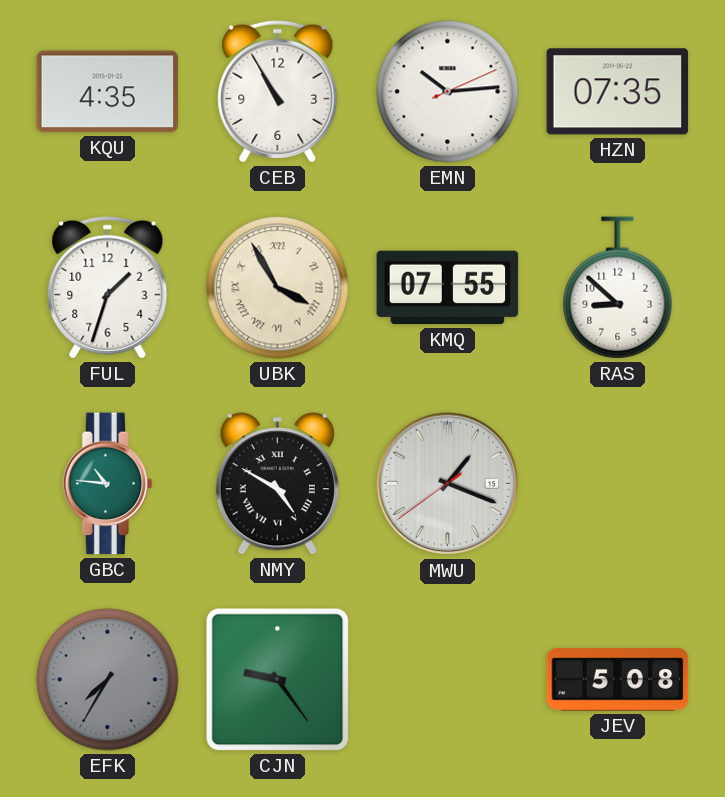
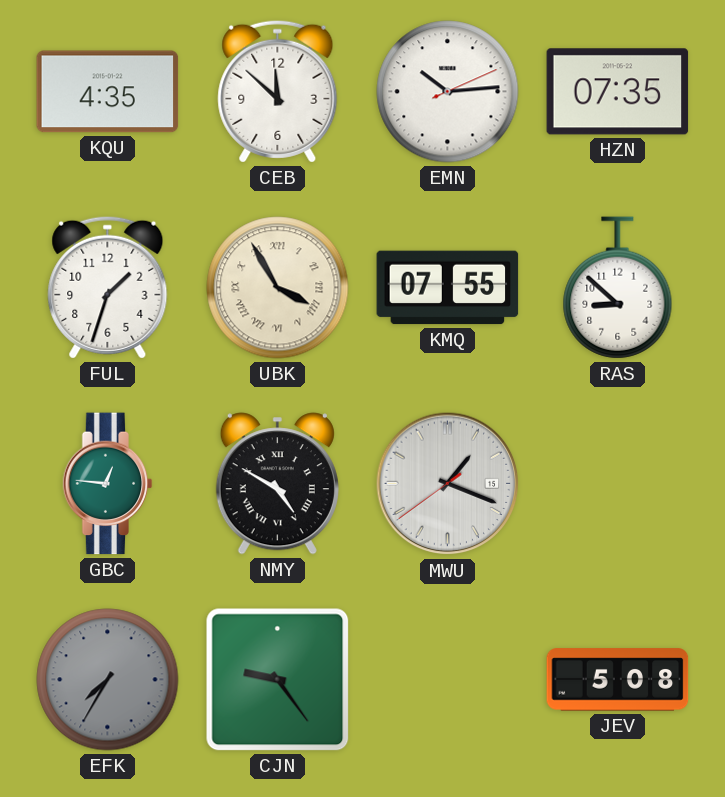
CEB: 10:55 -> 11:52 (278, 91)
GBC: 10:46 -> 12:46 (108, 484)
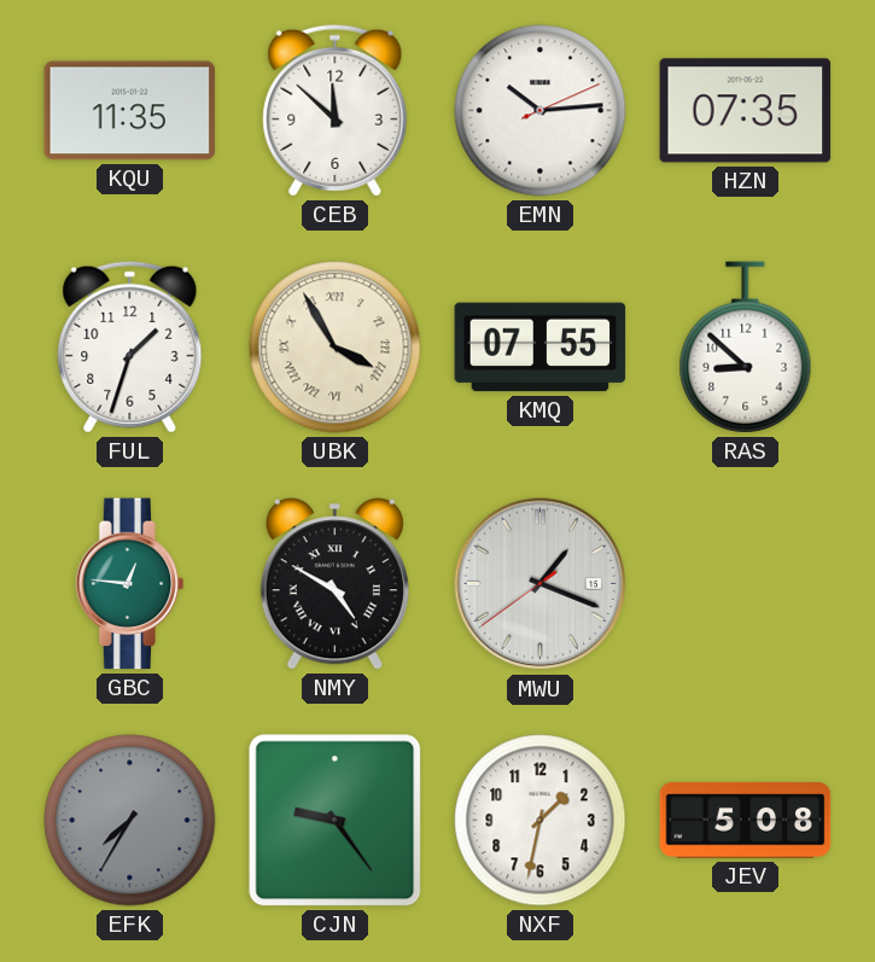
KQU: 4:35 -> 11:35 (130, 111)
NXF: none -> 1:32 (541, 821)
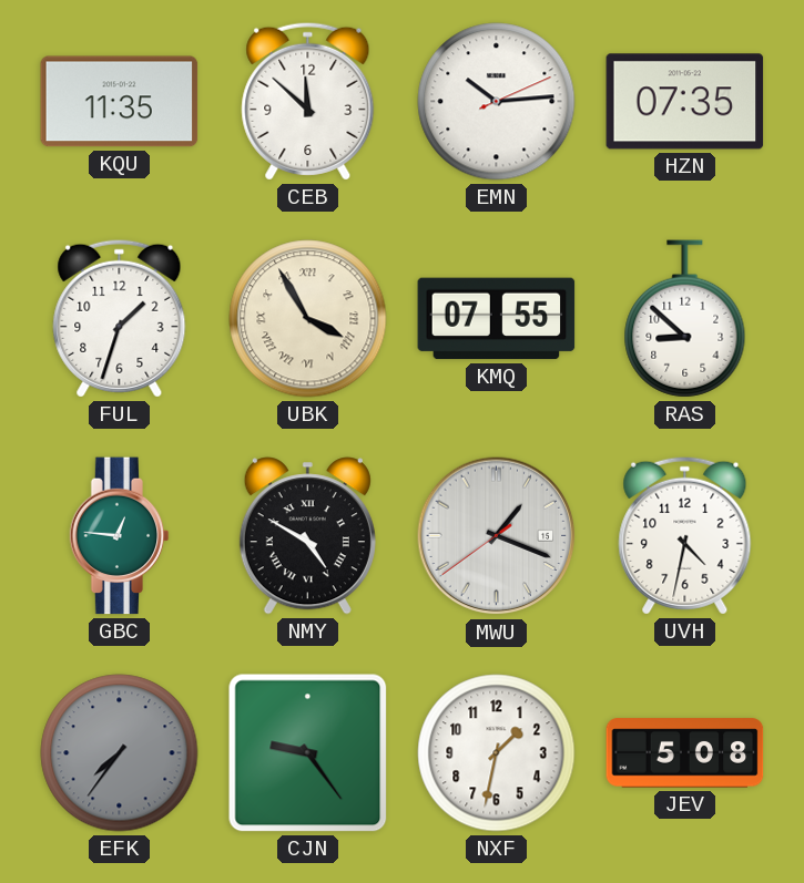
UVH: none -> 4:32 (685, 535)
EFK: 7:35 -> 7:36 (120, 753)
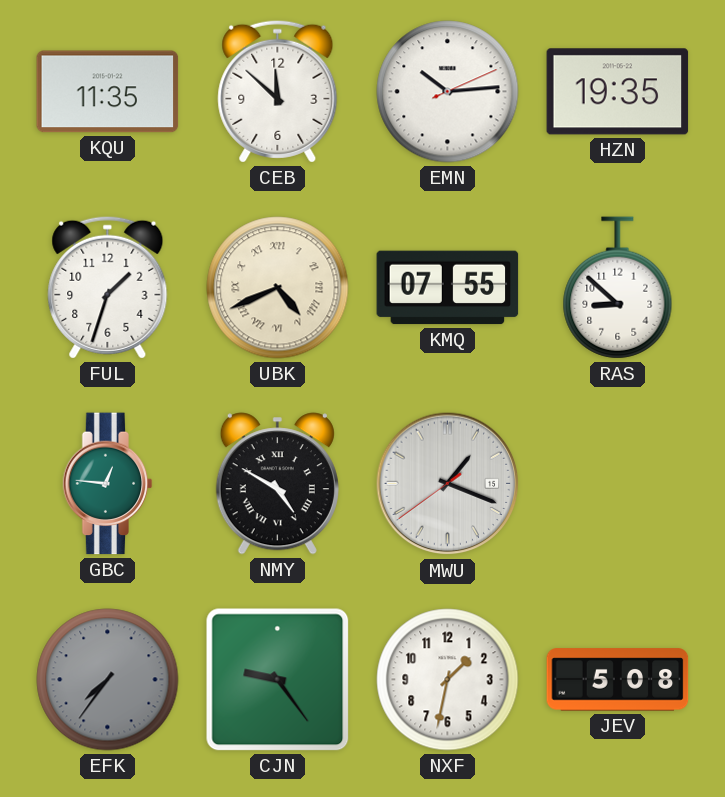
HZN: 07:35 -> 19:35 (618, 92)
UBK: 3:55 -> 4:41 (278, 288)
UVH: 4:32 -> none (685, 535)
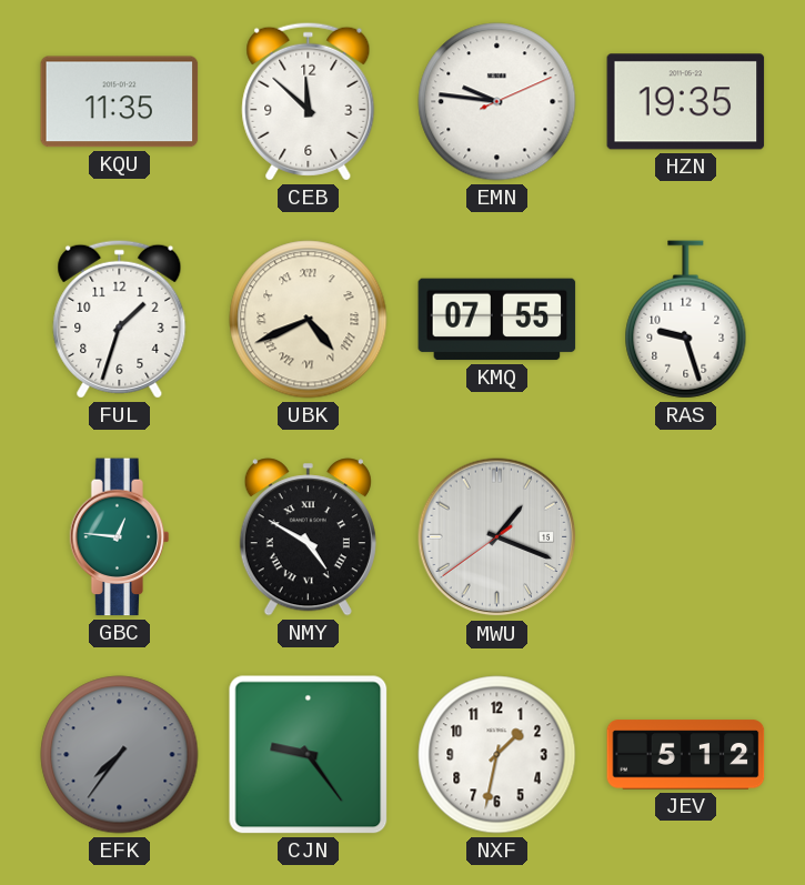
EMN: 10:14 -> 9:46 (497, 102)
RAS: 8:52 -> 9:27 (686, 320)
JEV: 5:08 -> 5:12 (686, 755)
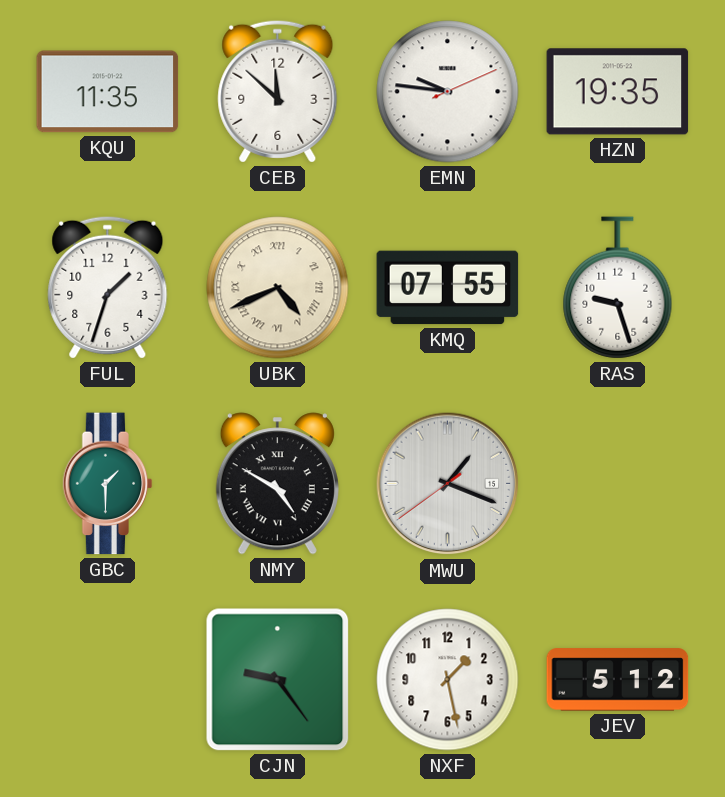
GBC: 12:46 -> 1:30 (108, 484)
EFK: 7:36 -> none (120, 755)
NXF: 1:32 -> 1:28 (448, 680)
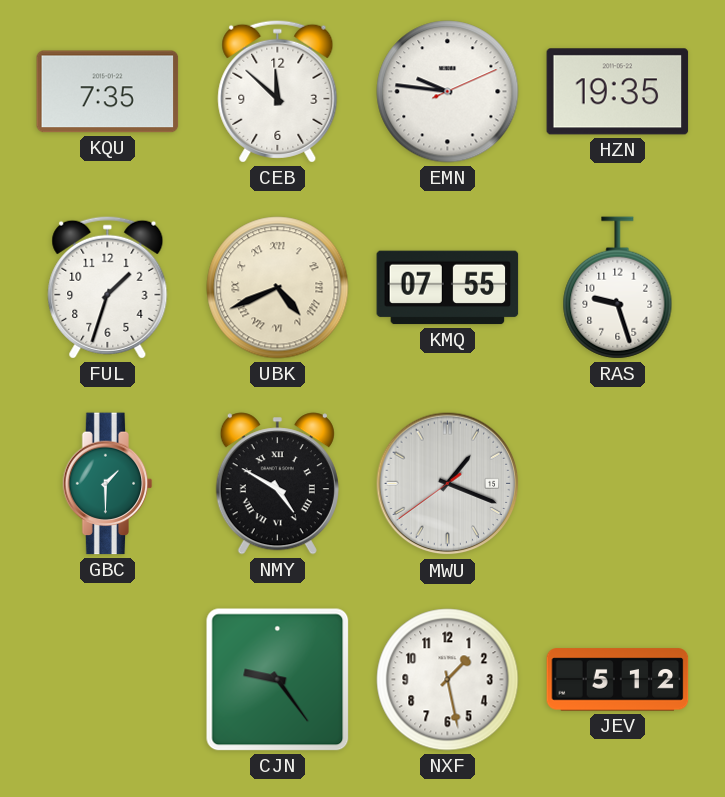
KQU: 11:35 -> 7:35 (108, 92)
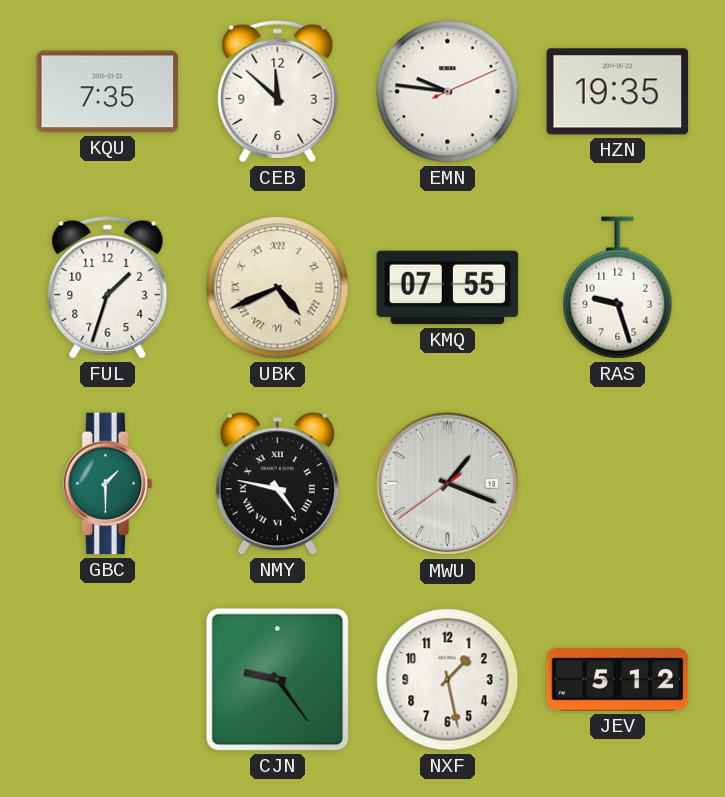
NMY: 4:50 -> 4:47 (277, 484)
